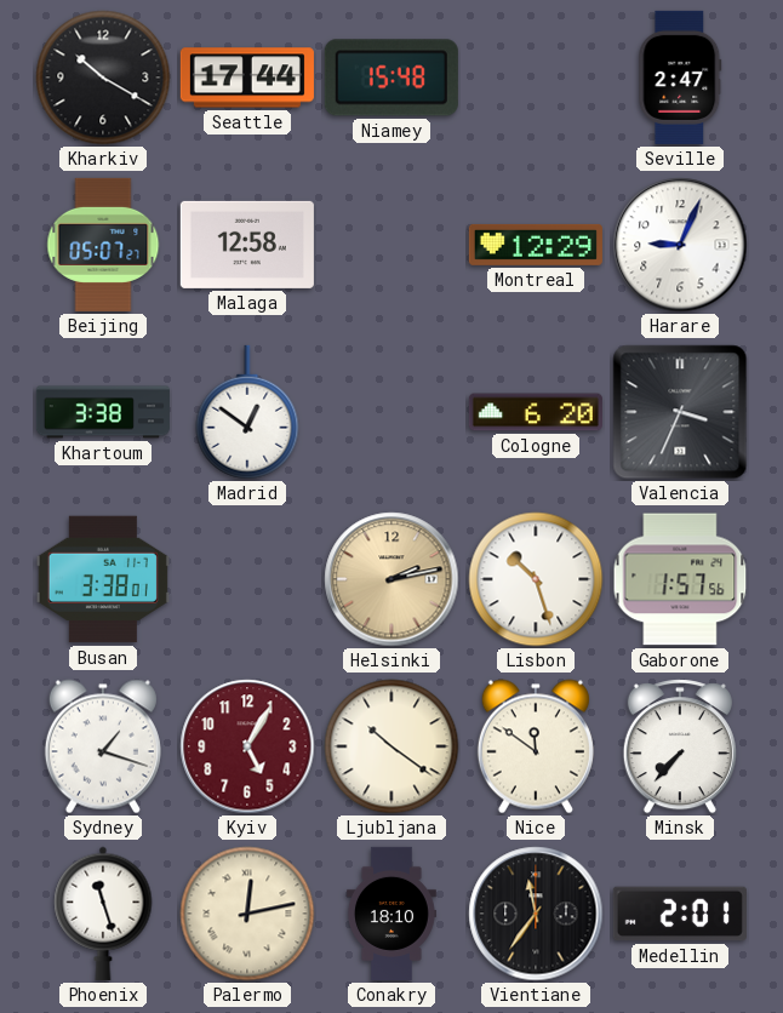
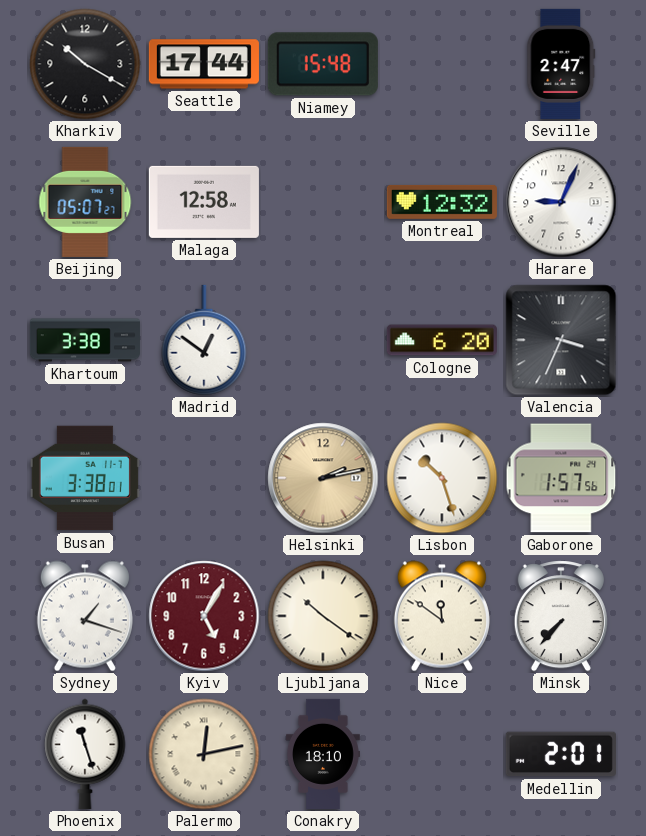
Montreal: 12:29 -> 12:32 (442, 202)
Vientiane: 11:36 -> none (536, 914)
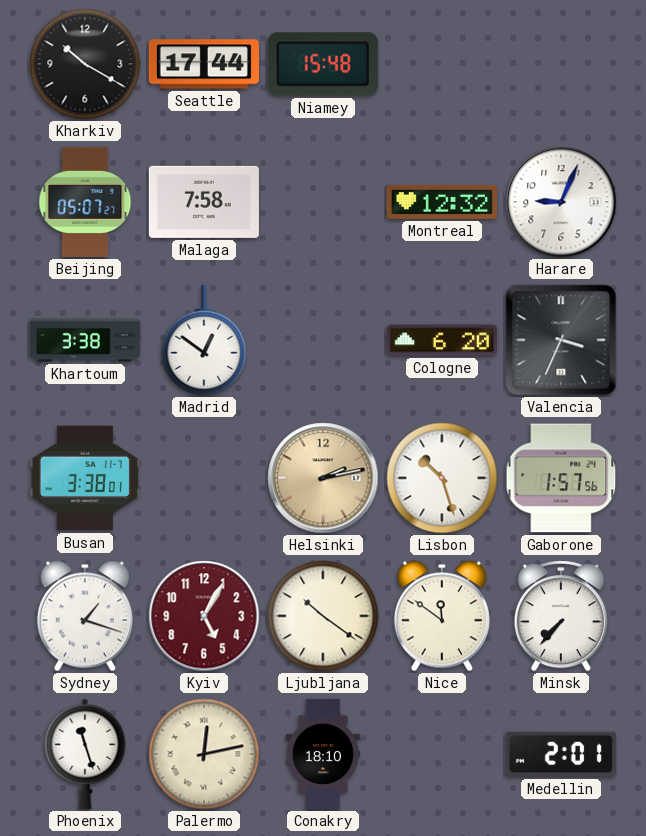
Seville: 2:47 -> none (561, 64)
Malaga: 12:58 -> 7:58 (204, 202)
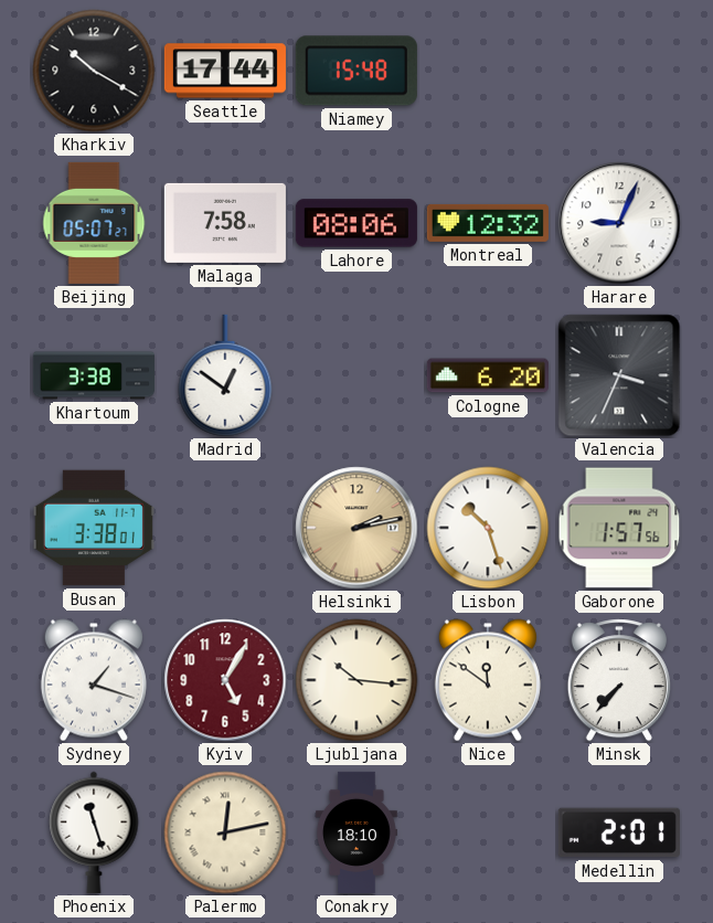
Lahore: none -> 08:06 (356, 223)
Ljubljana: 10:21 -> 10:16 (356, 680)
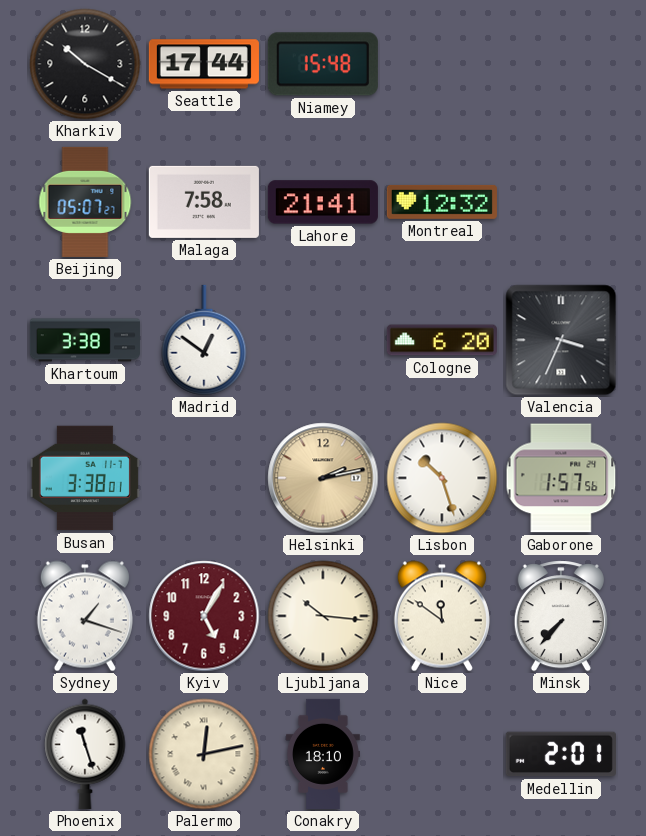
Lahore: 08:06 -> 21:41 (323, 202)
Harare: 9:04 -> none (619, 223)
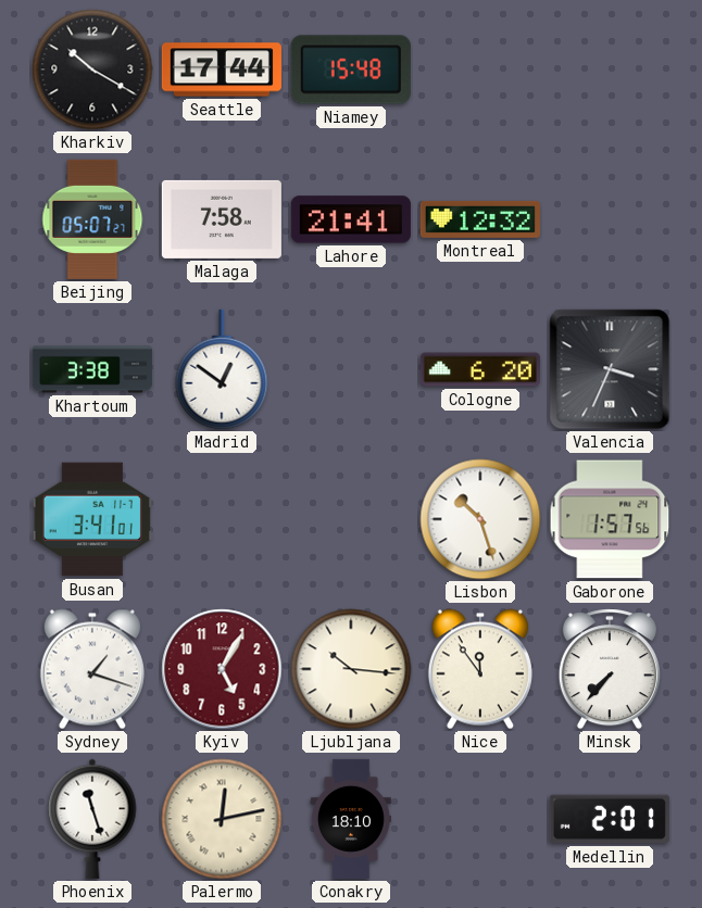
Busan: 3:38 -> 3:41 (92, 519)
Helsinki: 2:13 -> none (323, 478)
Nice: 11:51 -> 11:54 (480, 669)
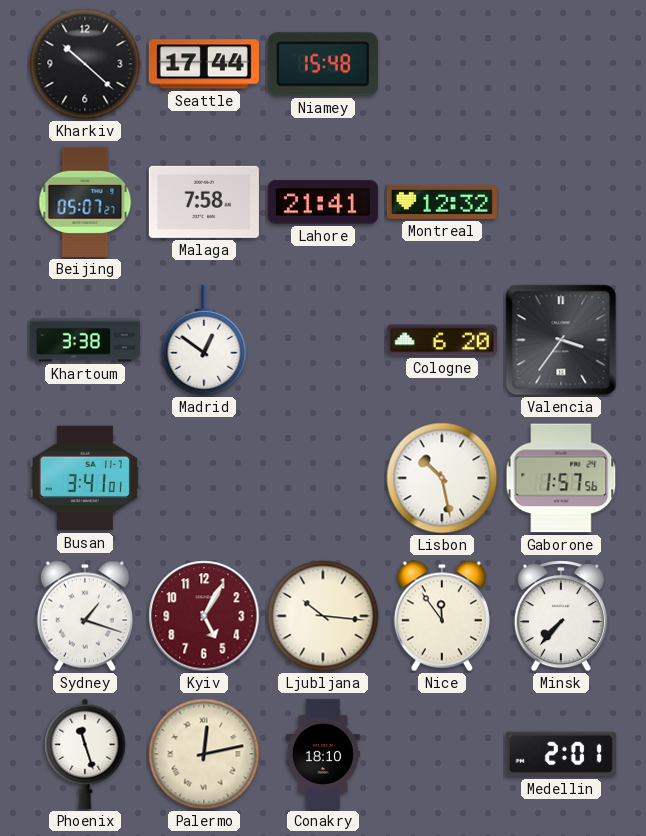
Kharkiv: 10:20 -> 10:22 (85, 64)
Valencia: 3:34 -> 3:36 (561, 340)
Lisbon: 10:27 -> 10:28 (442, 478)
